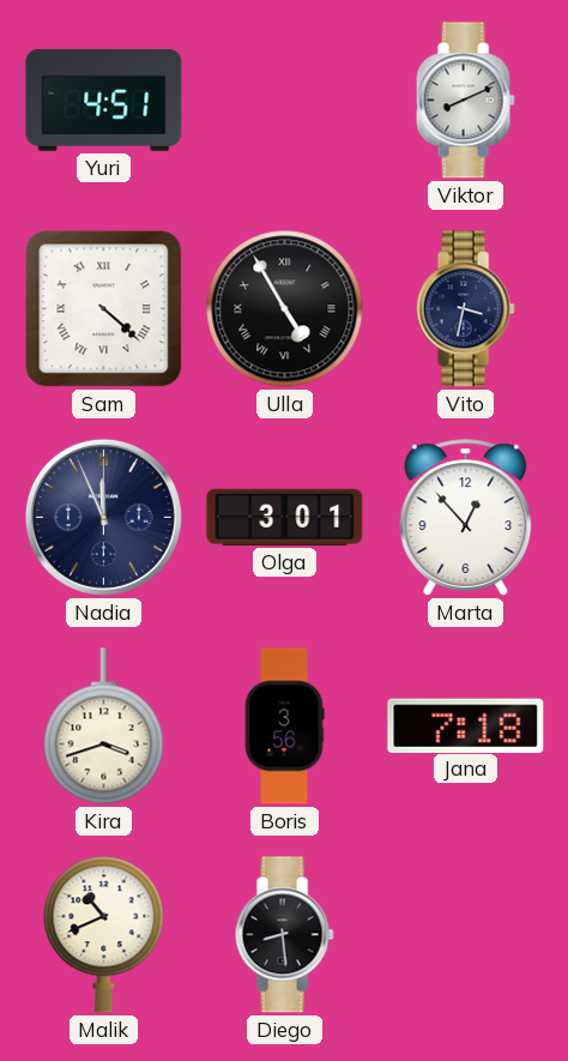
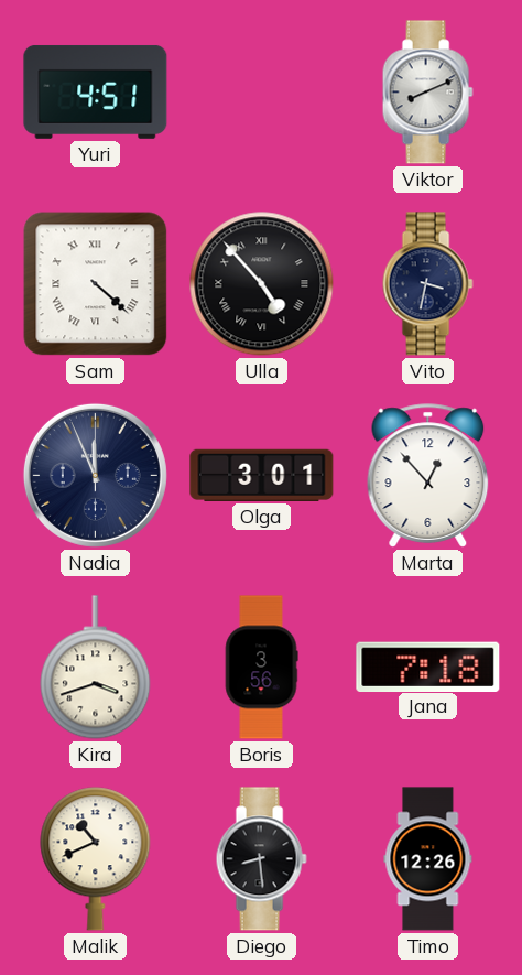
Ulla: 4:55 -> 4:53 (262, 284)
Timo: none -> 12:26 (428, 859)
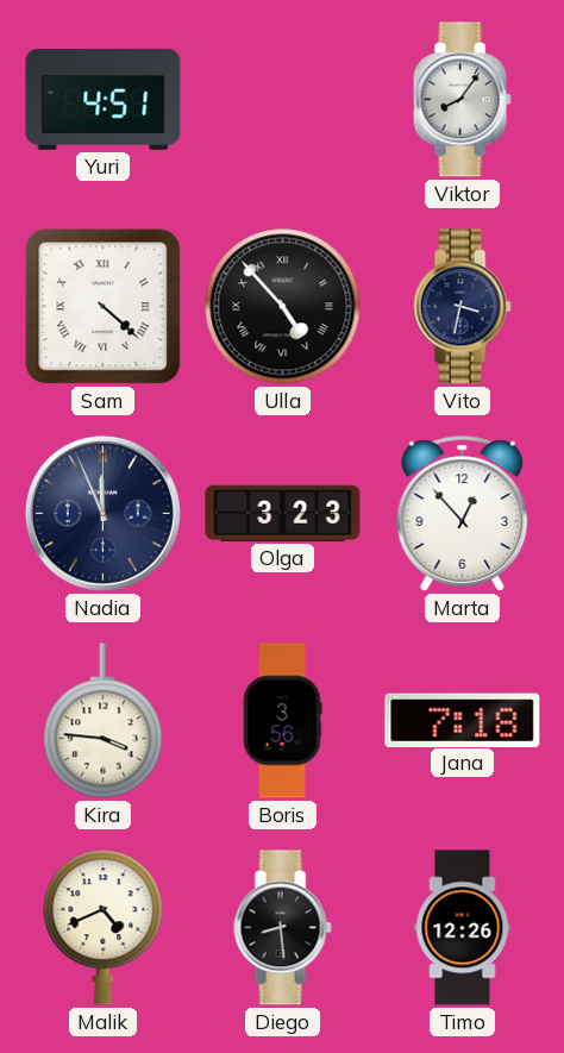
Viktor: 8:11 -> 8:06 (462, 100)
Olga: 3:01 -> 3:23 (283, 513)
Kira: 3:42 -> 3:46 (104, 721)
Malik: 10:41 -> 4:41 (104, 928)
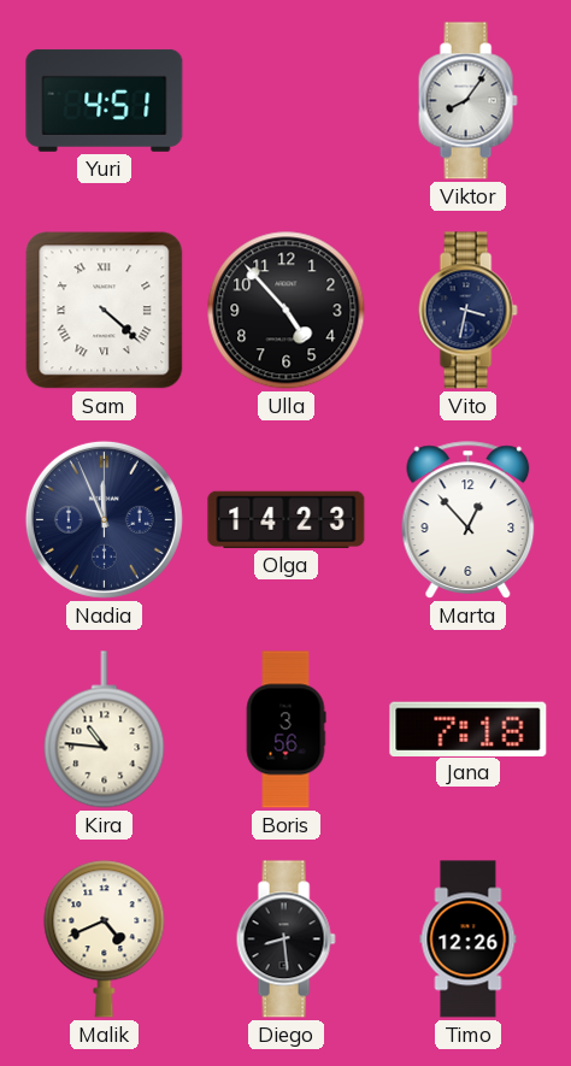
Ulla numerals: Roman -> Arabic (287, 311)
Olga: 3:23 -> 14:23 (287, 519)
Kira: 3:46 -> 10:46 (105, 730)
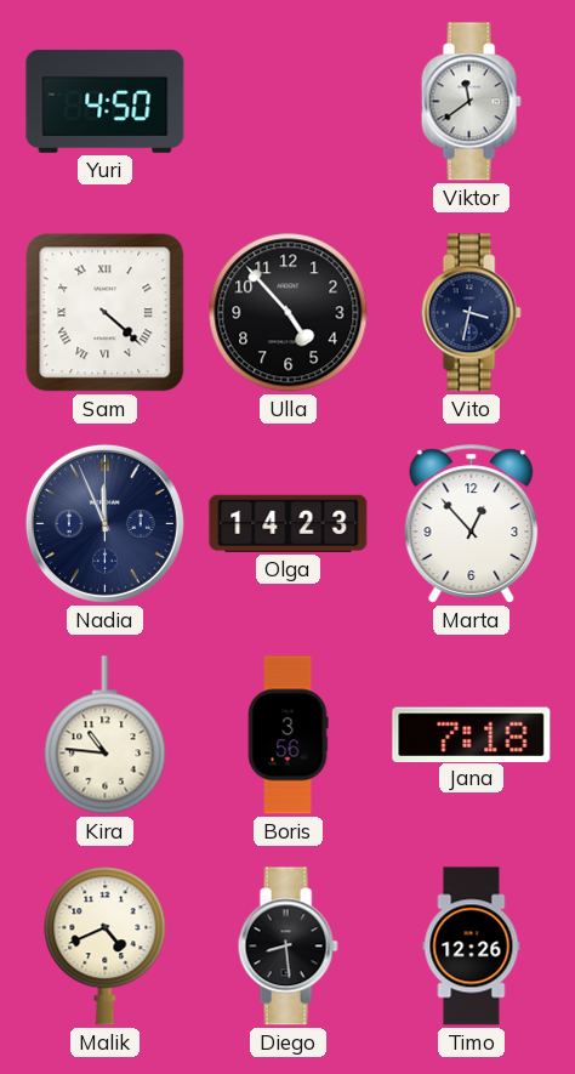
Yuri: 4:51 -> 4:50 (106, 101)
Viktor: 8:06 -> 11:39 (471, 102)
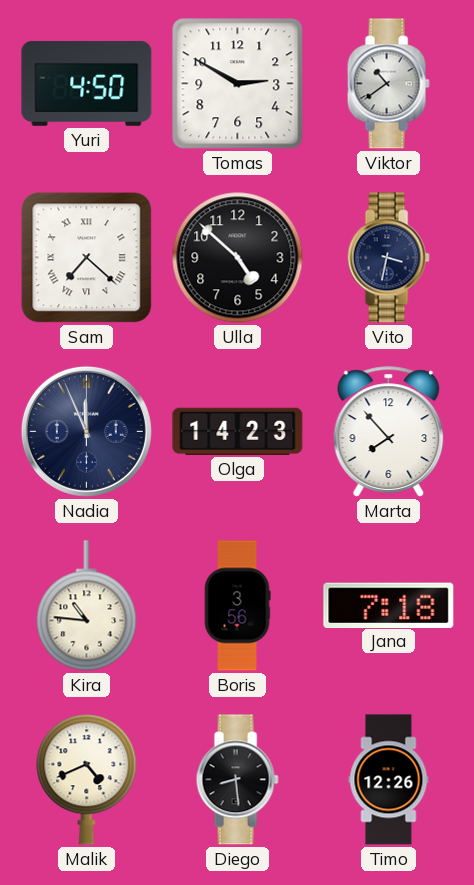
Tomas: none -> 2:50 (238, 84)
Viktor: 11:39 -> 10:39 (388, 84)
Sam: 4:22 -> 7:22 (87, 258)
Ulla: 4:53 -> 4:52 (238, 258)
Marta: 12:53 -> 7:53 (389, 432)
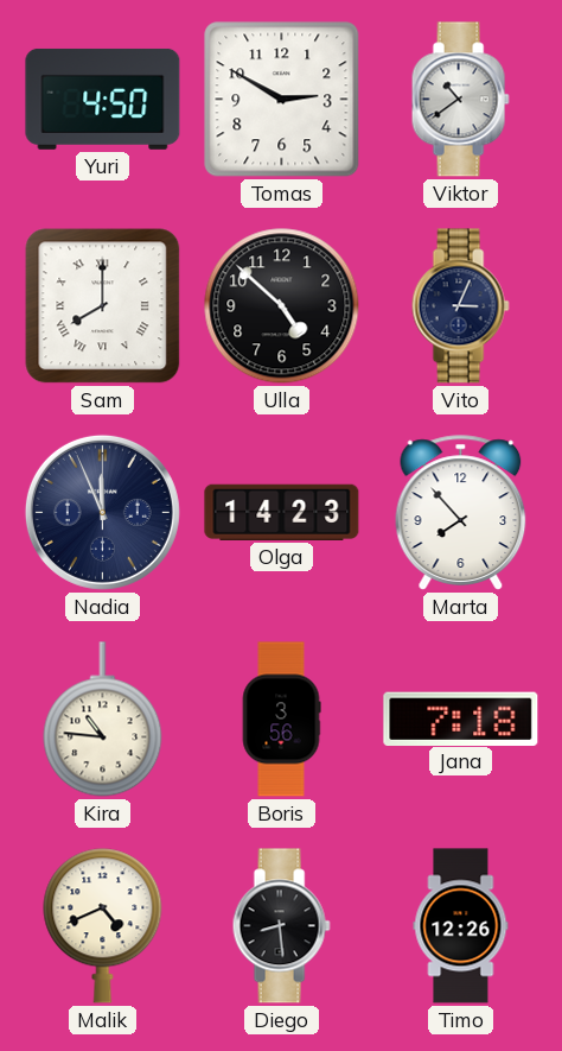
Sam: 7:22 -> 8:00 (103, 306)
Vito: 3:32 -> 3:04 (460, 306)
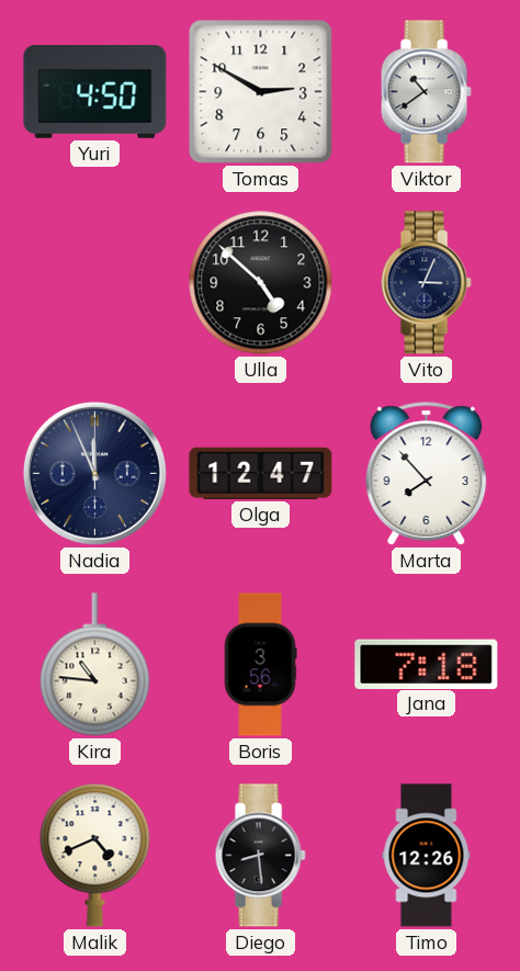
Sam: 8:00 -> none (103, 306)
Olga: 14:23 -> 12:47 (261, 473)
